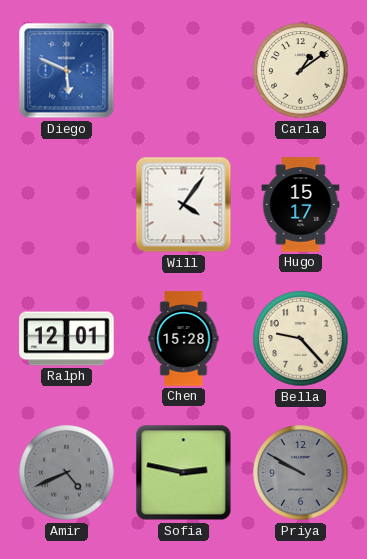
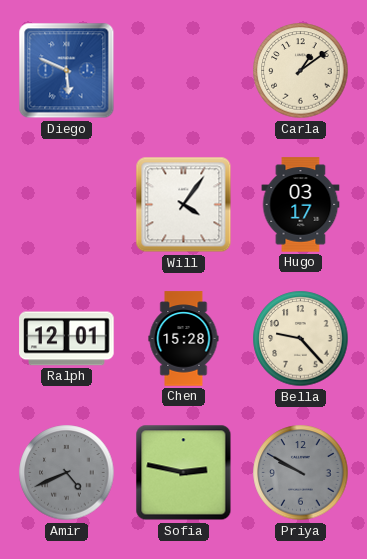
Hugo: 15:17 -> 03:17 (301, 205)
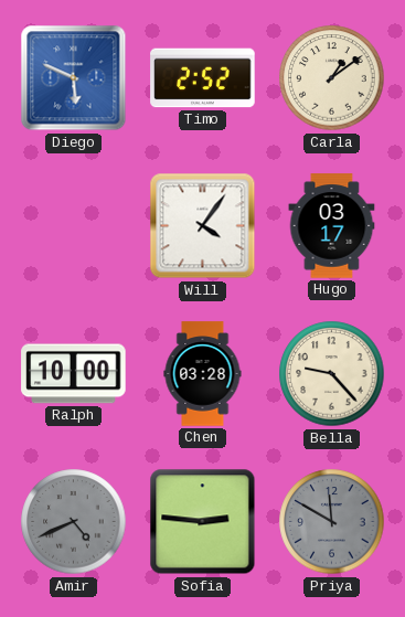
Timo: none -> 2:52 (203, 78)
Ralph: 12:01 -> 10:00 (74, 374)
Chen: 15:28 -> 03:28 (203, 374)
Sofia: 2:47 -> 2:46 (203, 522)
Priya: 9:50 -> 11:50 (332, 522)
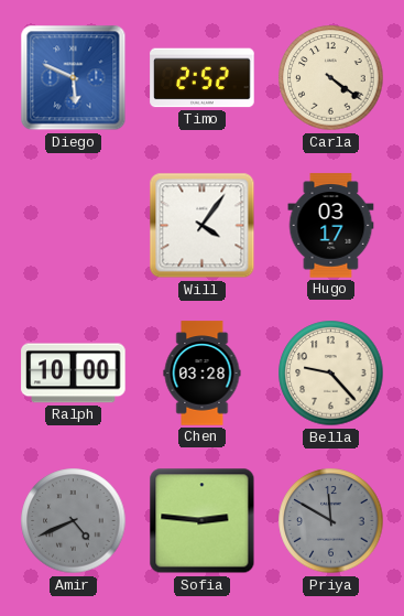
Carla: 1:09 -> 4:21 (331, 78)
